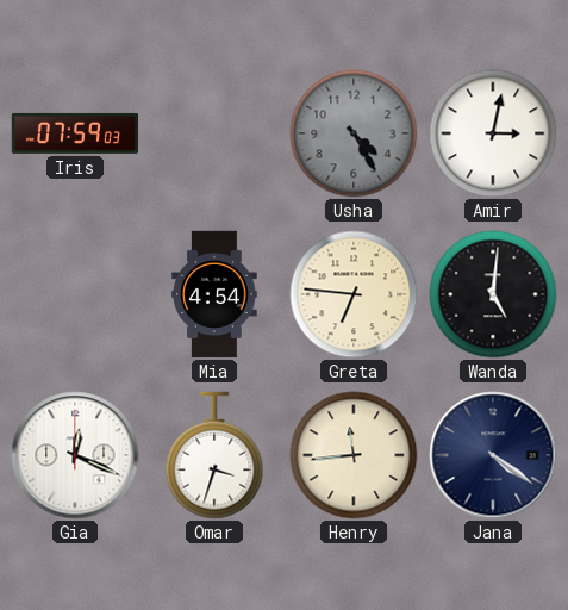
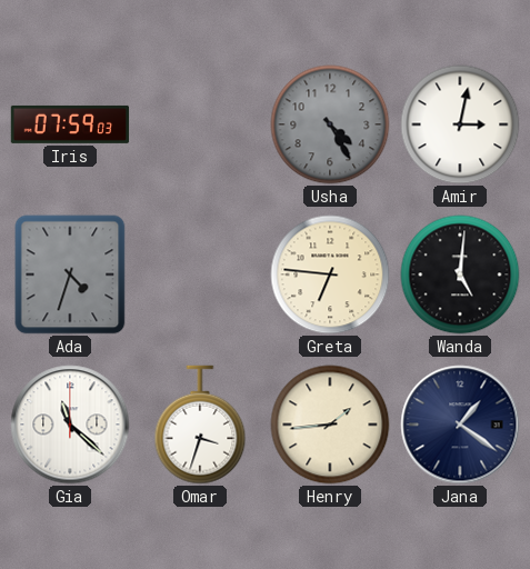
Ada: none -> 4:33 (70, 274)
Mia: 4:54 -> none (214, 294)
Gia: 12:19 -> 11:22 (70, 425)
Henry: 11:44 -> 1:44 (330, 425)
Jana: 4:21 -> 1:21 (460, 425)
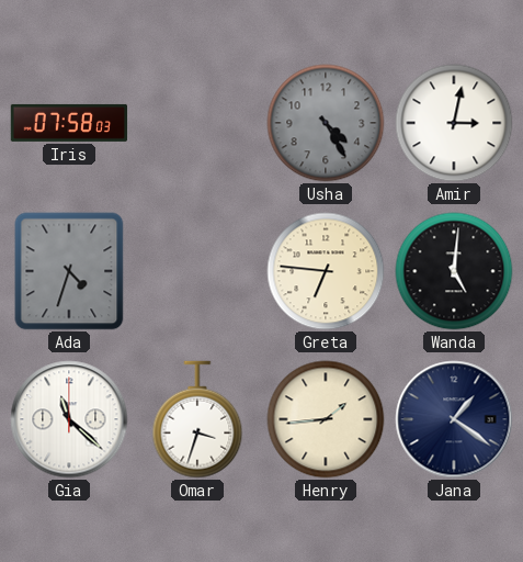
Iris: 07:59 -> 07:58 (69, 123)
